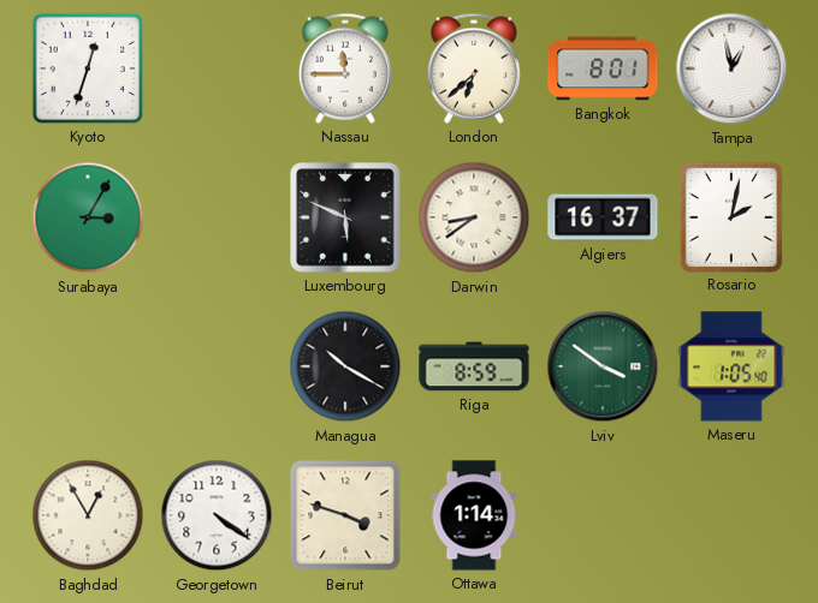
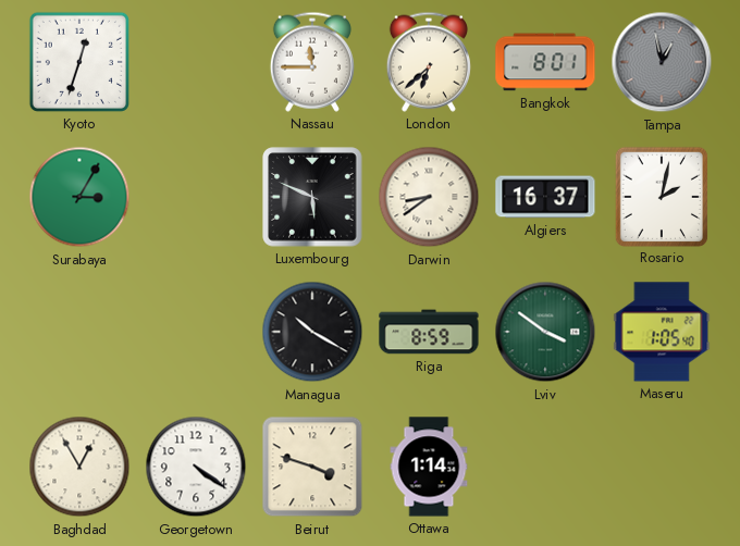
Tampa dial: white -> grey (662, 62)
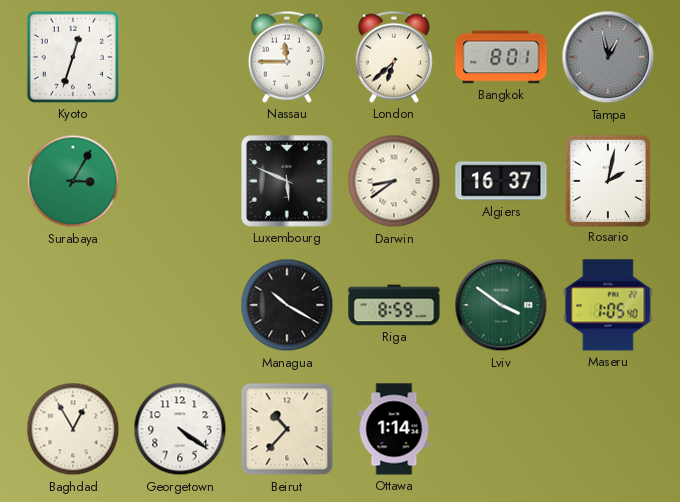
Beirut: 3:48 -> 10:37 (287, 429)
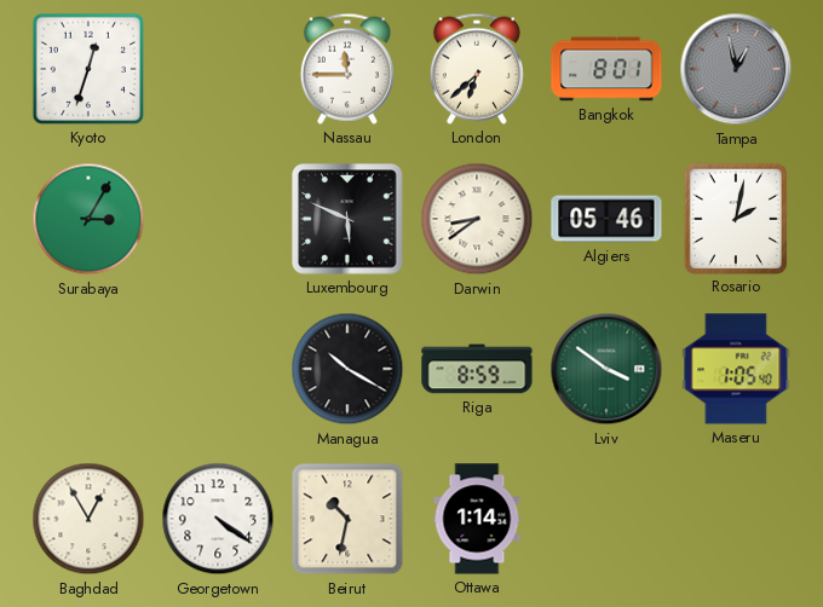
Algiers: 16:37 -> 05:46 (606, 219)
Beirut: 10:37 -> 10:32 (347, 519)
